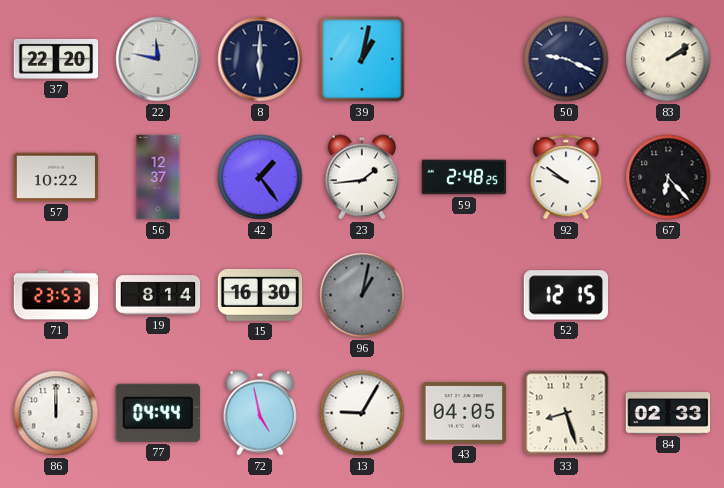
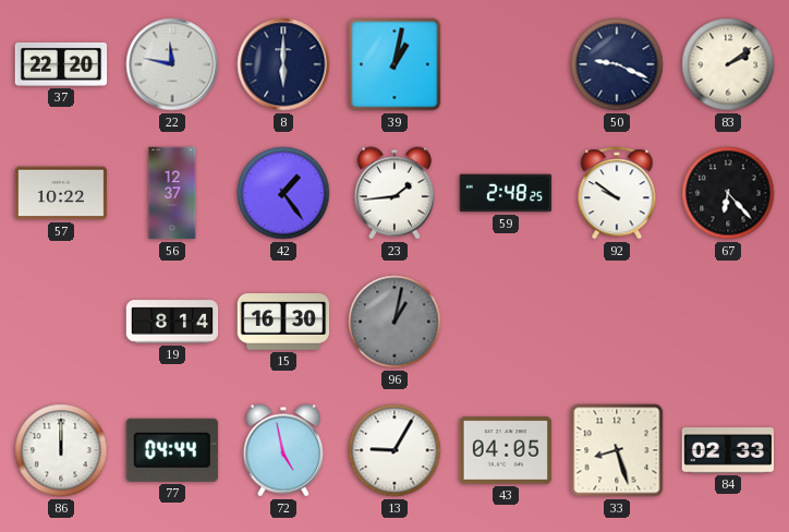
71: 23:53 -> none (56, 295)
52: 12:15 -> none (565, 295)
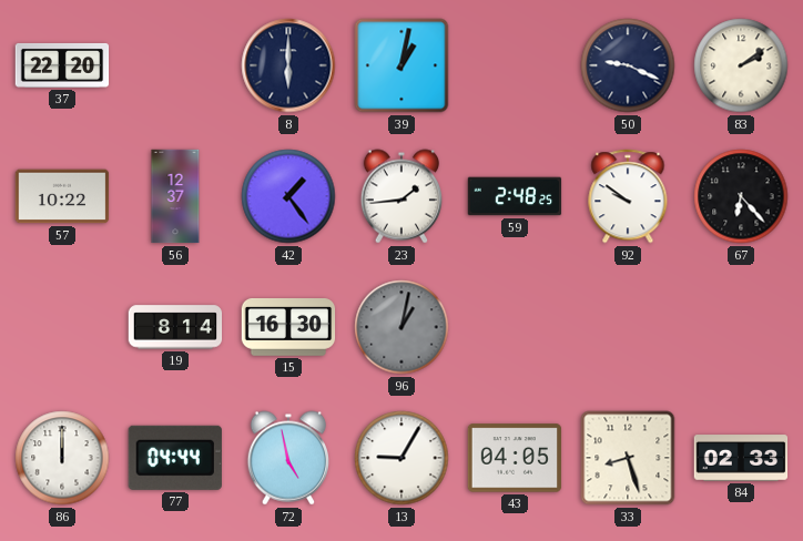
22: 11:47 -> none (172, 64)
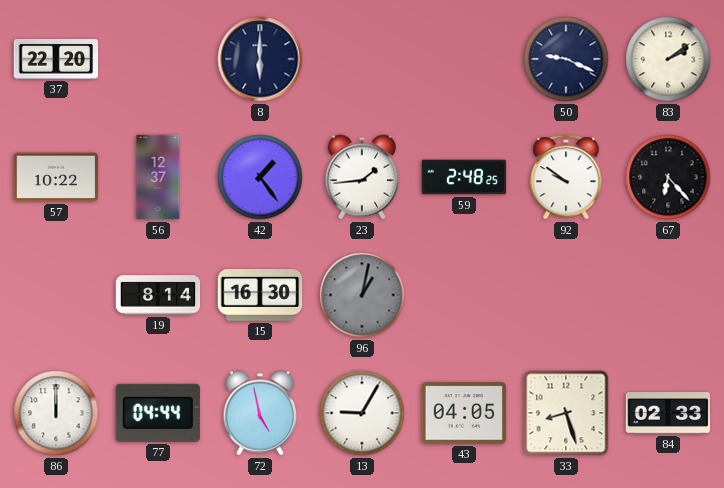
39: 1:02 -> none (402, 65)
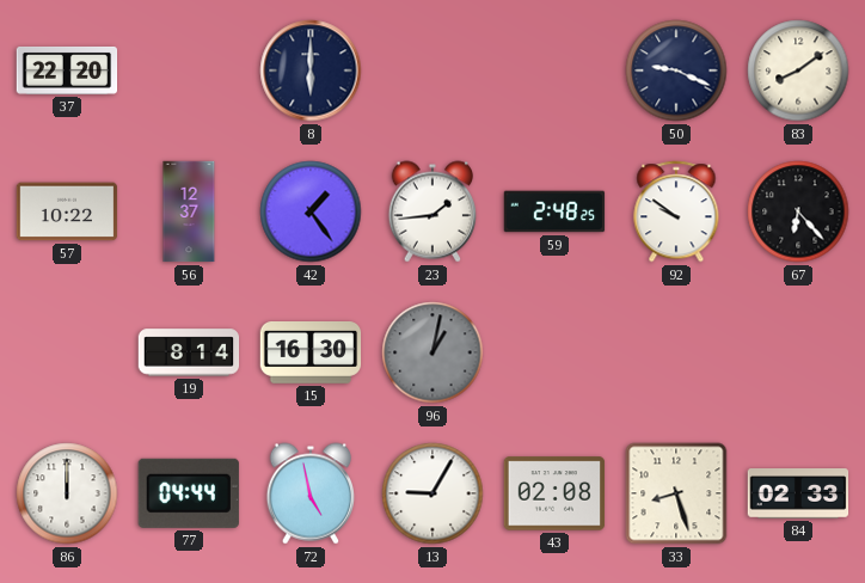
83: 2:09 -> 8:09 (798, 70)
43: 04:05 -> 02:08 (554, 493)
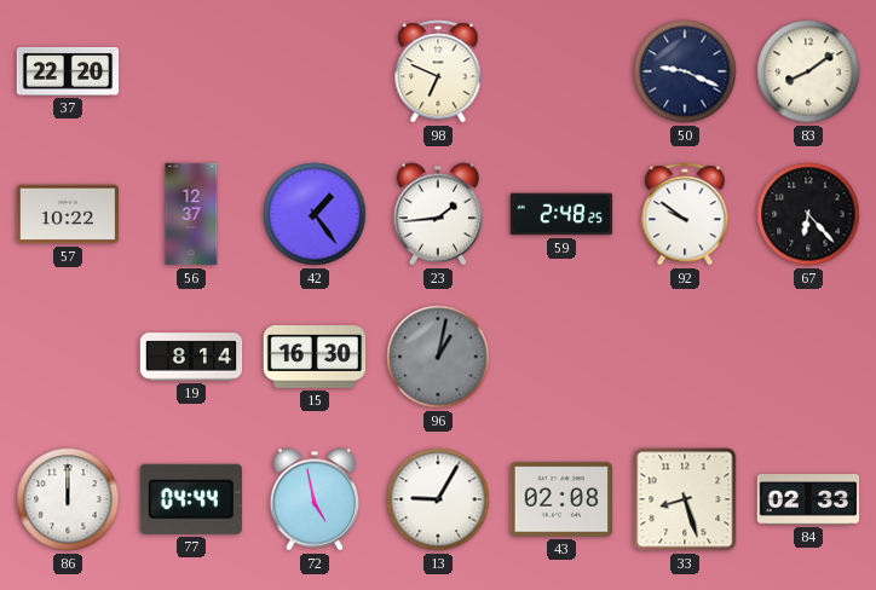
8: 6:00 -> none (311, 70)
98: none -> 6:49 (438, 71)
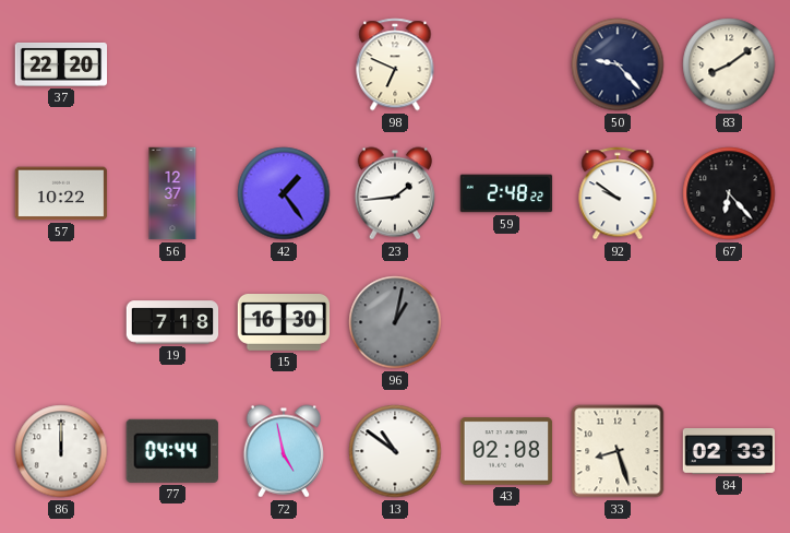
50: 9:19 -> 9:23 (618, 64)
59: 2:48:25 -> 2:48:22 (506, 193)
19: 8:14 -> 7:18 (172, 322)
13: 9:05 -> 10:51 (395, 451)
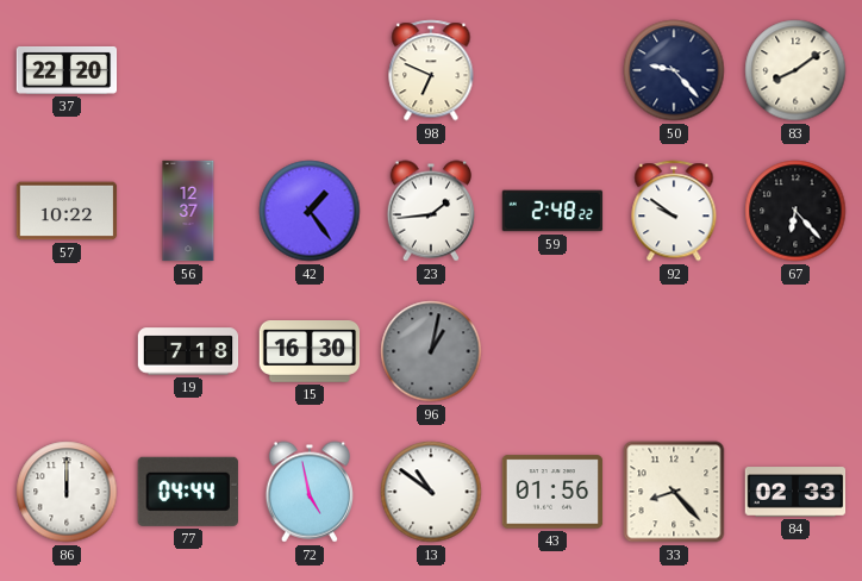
43: 02:08 -> 01:56 (552, 492)
33: 8:27 -> 8:23 (674, 492)
